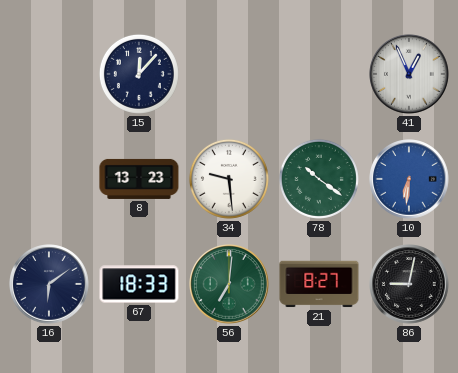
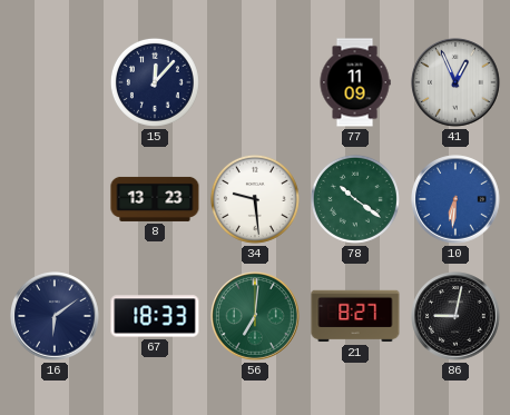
77: none -> 11:09 (355, 82)
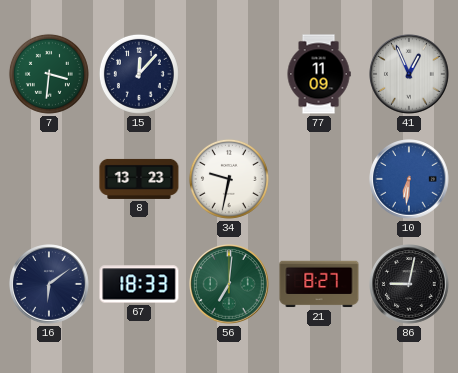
7: none -> 3:31 (49, 74)
34: 9:29 -> 9:32 (229, 179)
78: 10:21 -> none (355, 199)
